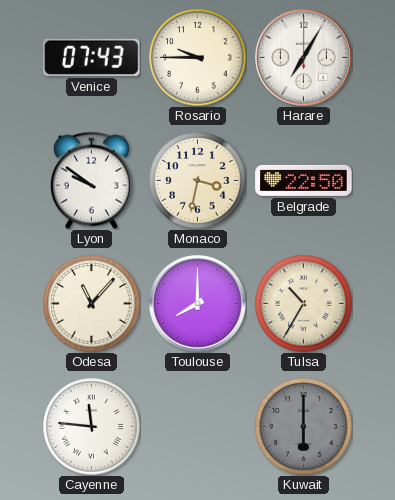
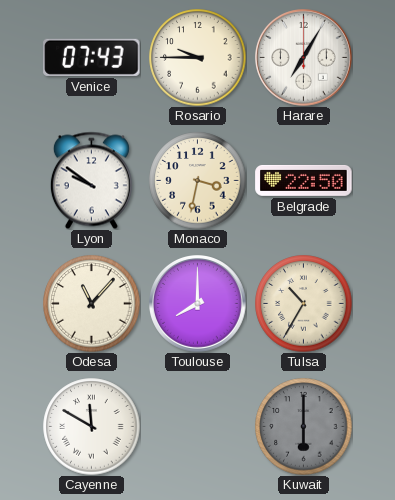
Cayenne: 11:46 -> 11:50 (92, 427)
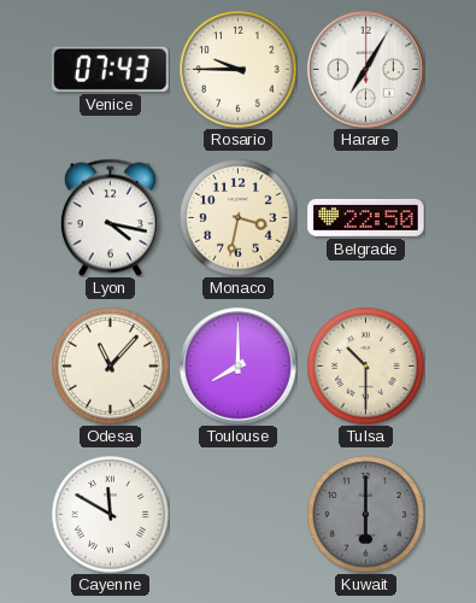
Lyon: 9:51 -> 4:17 (110, 217)
Tulsa: 10:35 -> 10:30 (366, 367)
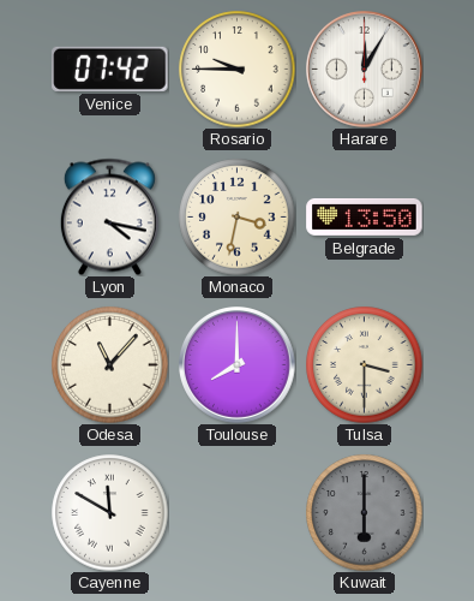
Venice: 07:43 -> 07:42 (110, 69)
Harare: 7:05 -> 12:05 (365, 70)
Belgrade: 22:50 -> 13:50 (365, 216)
Tulsa: 10:30 -> 3:30 (365, 365)
